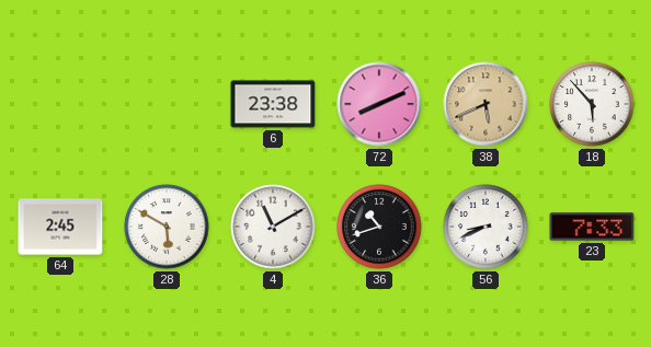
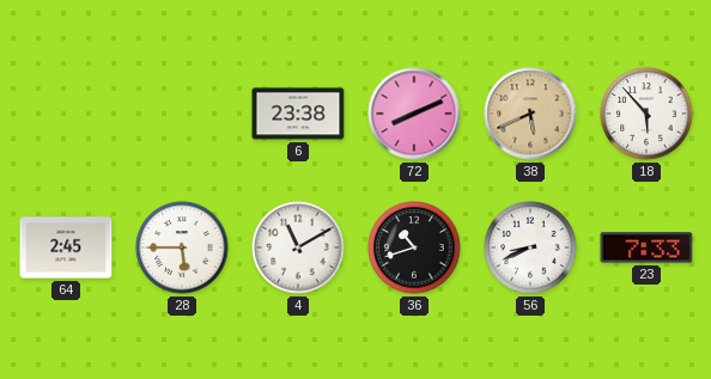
28: 5:50 -> 5:45 (182, 247)
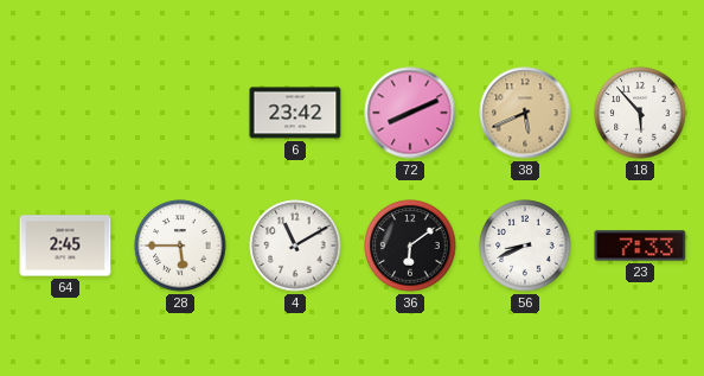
6: 23:38 -> 23:42 (295, 113)
36: 10:42 -> 6:09 (410, 246)
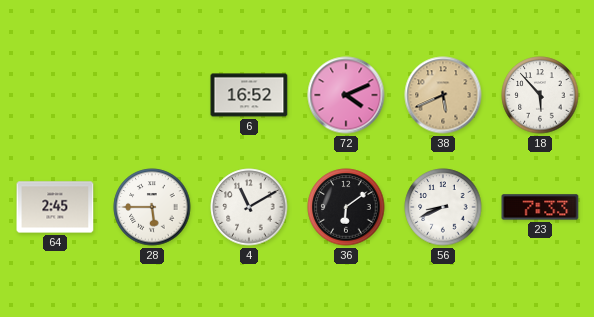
6: 23:42 -> 16:52 (249, 95)
72: 8:11 -> 4:11 (346, 95)
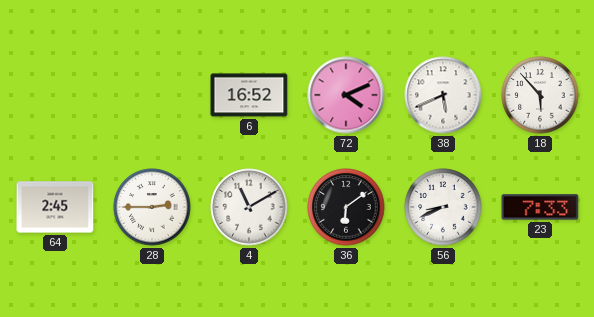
38 dial: champagne -> white (443, 95)
28: 5:45 -> 2:45 (152, 207)
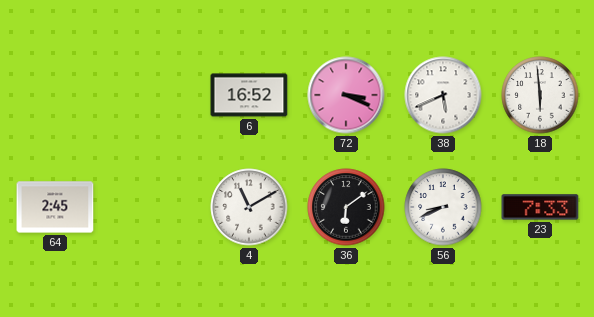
72: 4:11 -> 3:19 (346, 95)
18: 5:53 -> 5:59 (540, 95)
28: 2:45 -> none (152, 207)
